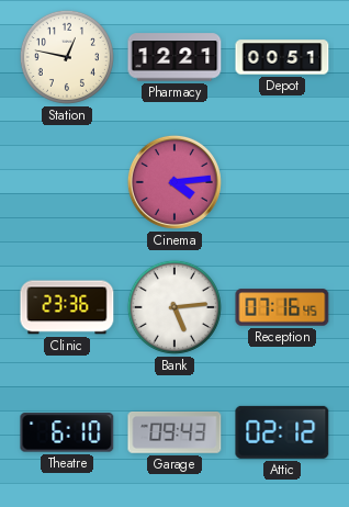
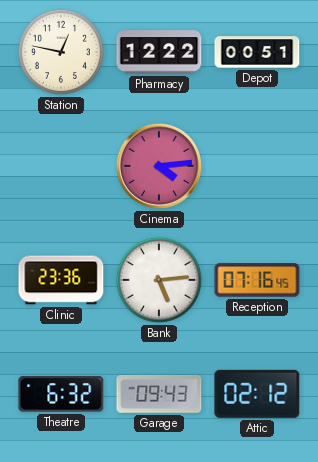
Pharmacy: 12:21 -> 12:22 (159, 52)
Theatre: 6:10 -> 6:32 (61, 394)
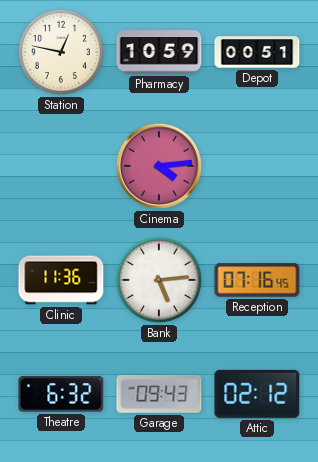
Pharmacy: 12:22 -> 10:59 (159, 52)
Clinic: 23:36 -> 11:36 (61, 280)
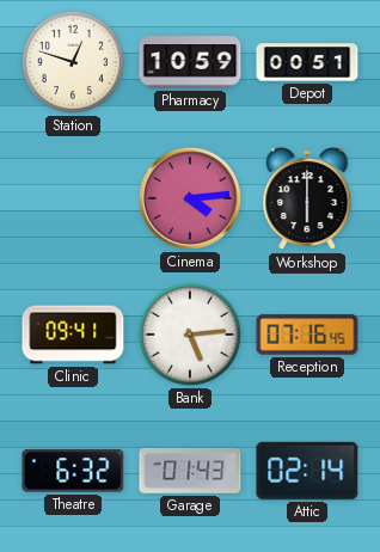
Station: 12:47 -> 12:48 (73, 62)
Workshop: none -> 6:00 (307, 200)
Clinic: 11:36 -> 09:41 (73, 335)
Garage: 09:43 -> 01:43 (190, 472)
Attic: 02:12 -> 02:14 (307, 471)
